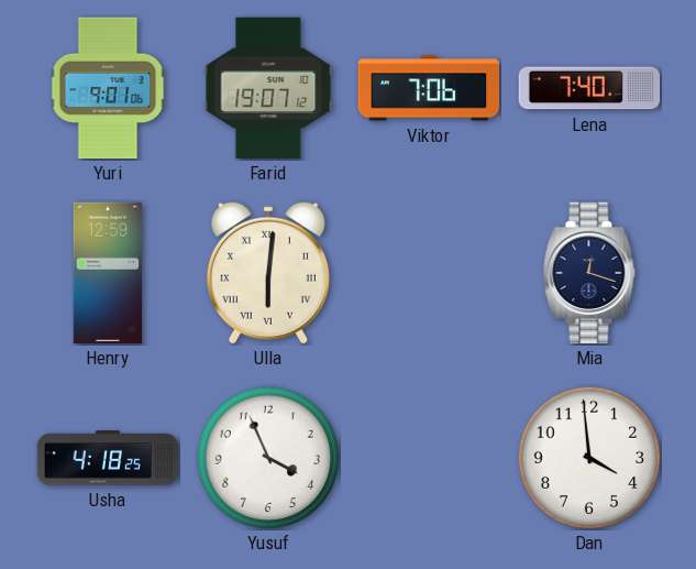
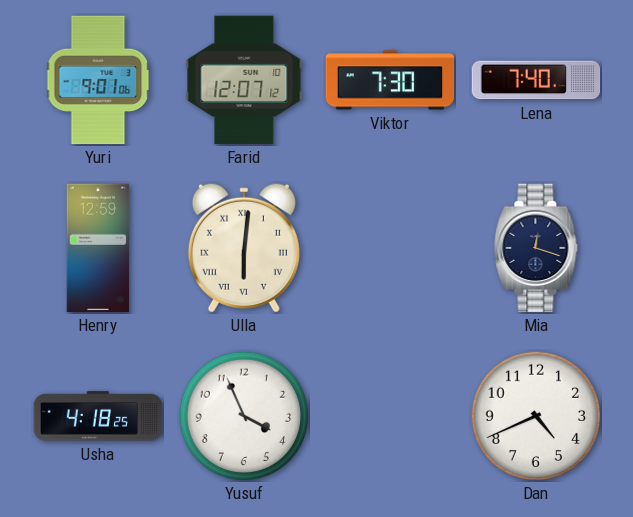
Farid: 19:07 -> 12:07 (244, 80)
Viktor: 7:06 -> 7:30 (390, 80)
Dan: 3:59 -> 4:41 (536, 416)
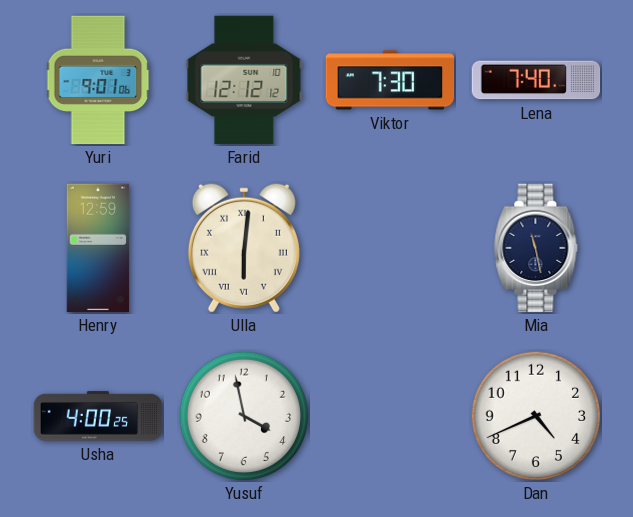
Farid: 12:07 -> 12:12 (244, 80)
Mia: 12:18 -> 11:28 (536, 248)
Usha: 4:18 -> 4:00 (98, 416)
Yusuf: 3:56 -> 3:58 (244, 416)
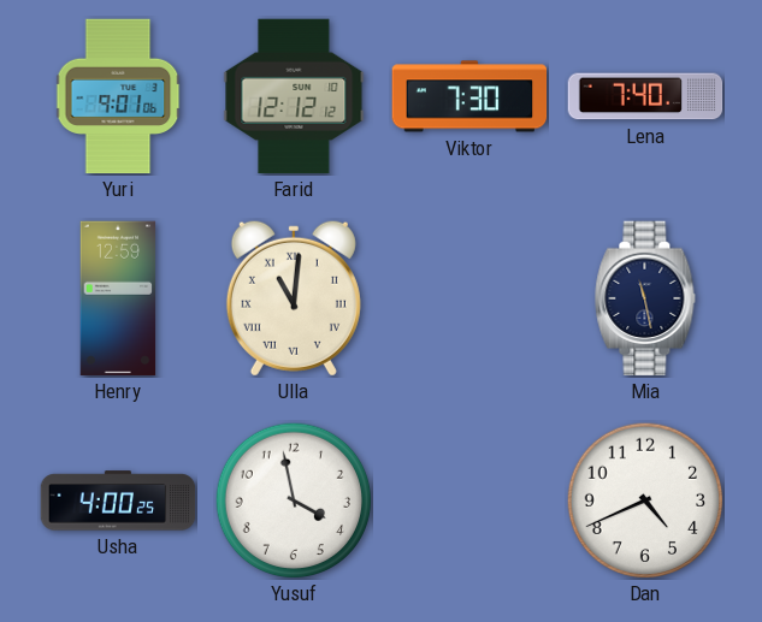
Ulla: 6:01 -> 11:01 (294, 298)
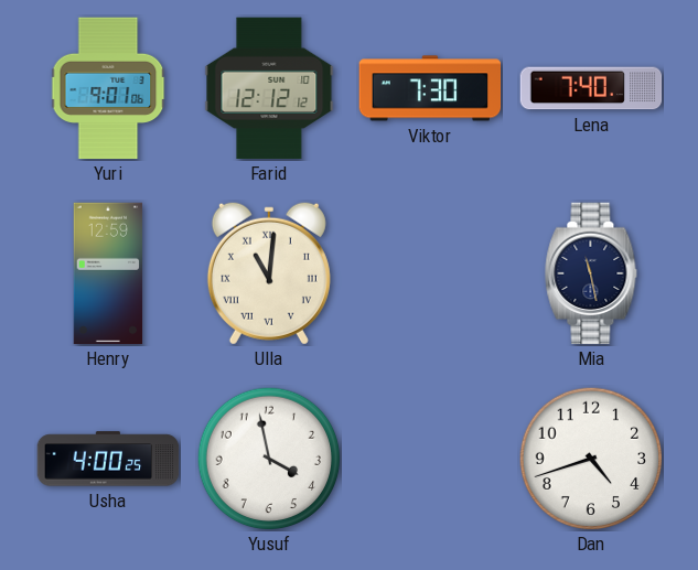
Dan: 4:41 -> 4:42 (591, 459)
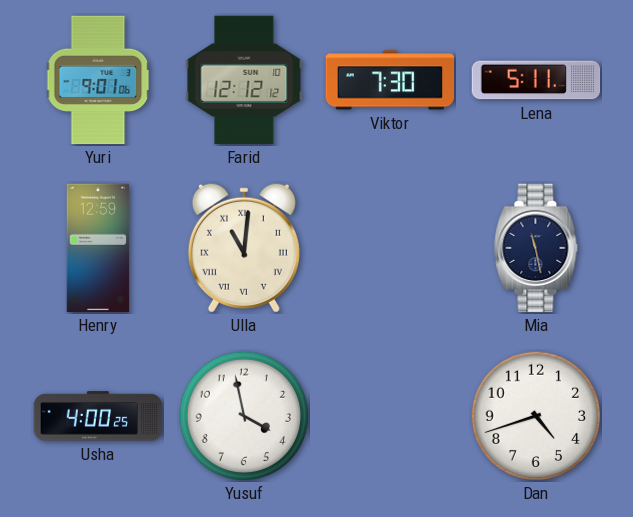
Lena: 7:40 -> 5:11 (536, 80)
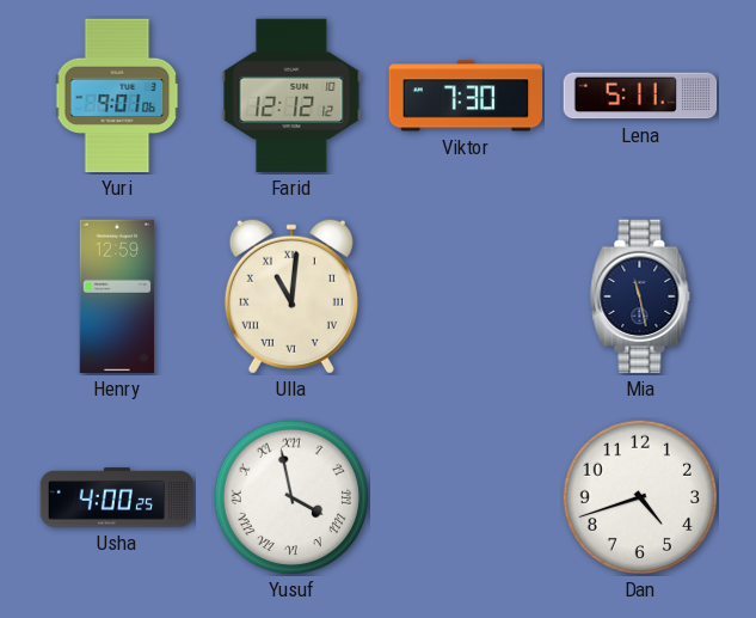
Yusuf numerals: Arabic -> Roman (291, 497)
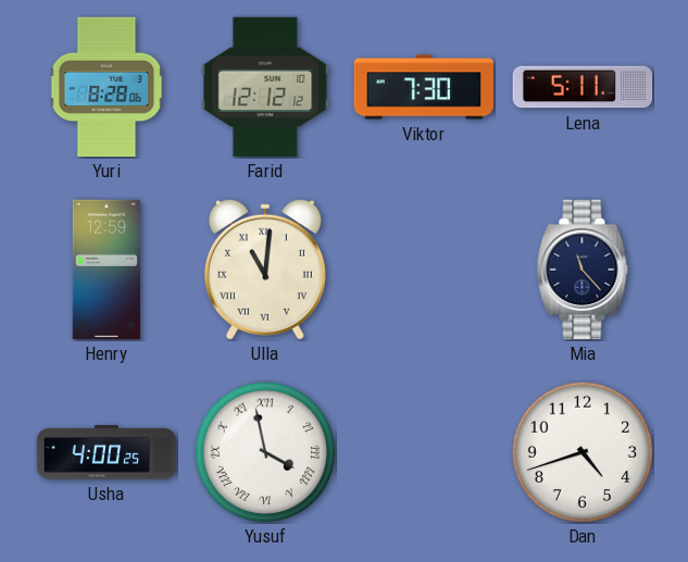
Yuri: 9:01 -> 8:28 (107, 87)
Mia: 11:28 -> 11:23 (583, 270)
